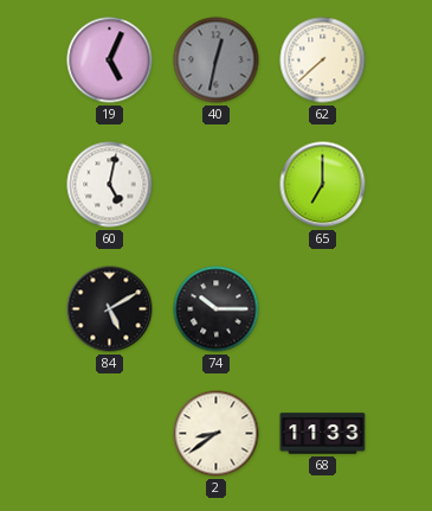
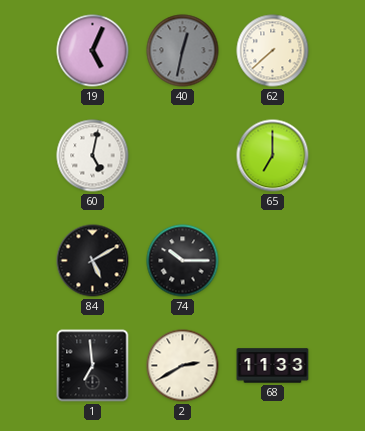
1: none -> 6:59 (93, 366)
2: 8:39 -> 2:40 (183, 366)
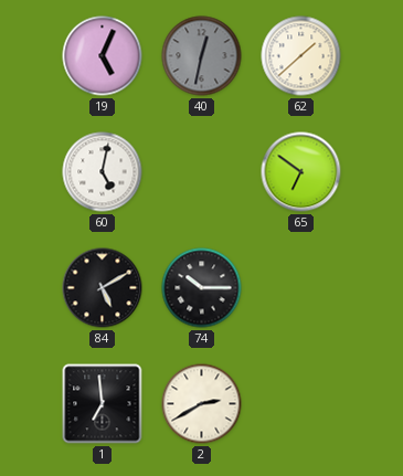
62: 7:38 -> 1:38 (301, 56)
65: 7:00 -> 6:51 (301, 172)
68: 11:33 -> none (273, 366)
